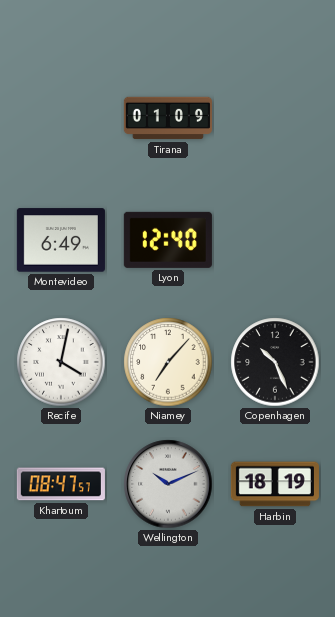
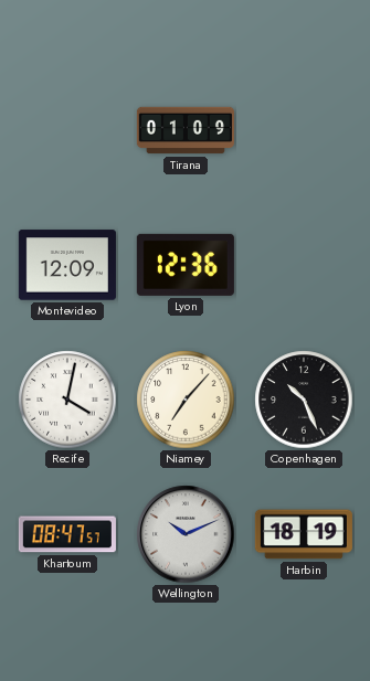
Montevideo: 6:49 -> 12:09 (67, 265)
Lyon: 12:40 -> 12:36 (186, 265)
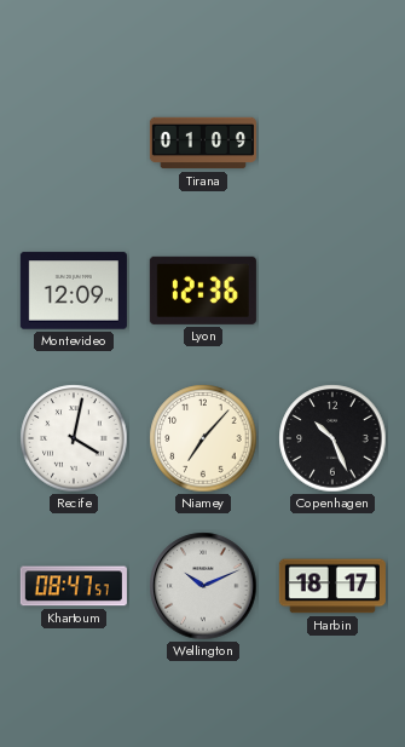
Harbin: 18:19 -> 18:17 (332, 586)
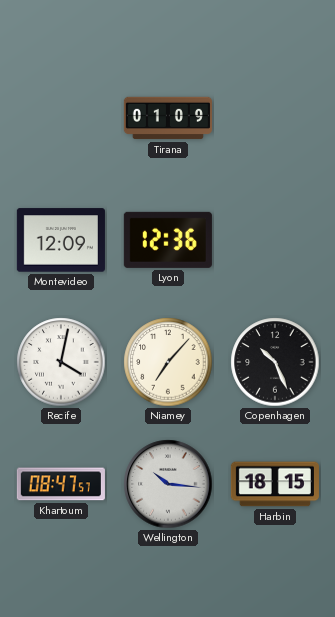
Wellington: 10:11 -> 10:16 (168, 484)
Harbin: 18:17 -> 18:15 (275, 484)
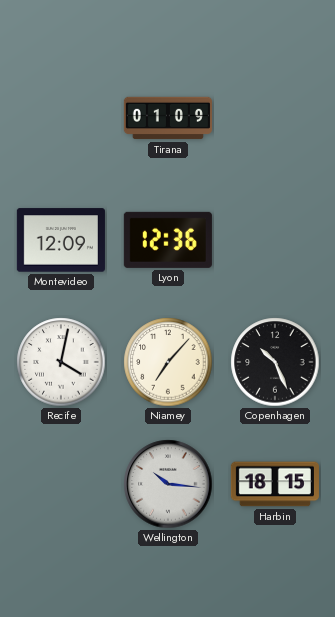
Khartoum: 08:47 -> none (61, 484)
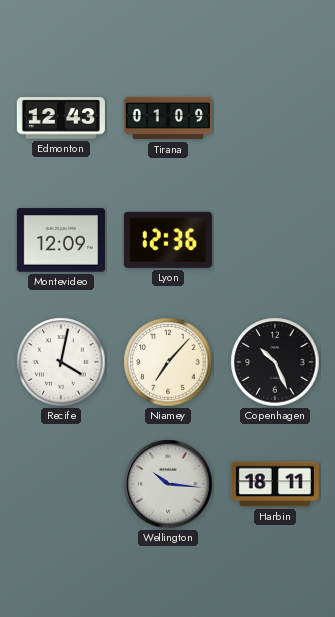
Edmonton: none -> 12:43 (61, 118)
Harbin: 18:15 -> 18:11 (275, 484)
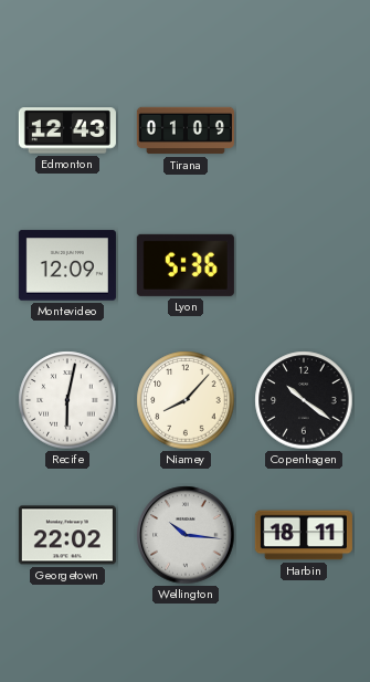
Lyon: 12:36 -> 5:36 (186, 265)
Recife: 4:02 -> 6:02 (67, 400)
Niamey: 7:07 -> 8:07 (186, 400)
Copenhagen: 10:26 -> 10:21 (304, 400)
Georgetown: none -> 22:02 (67, 535)
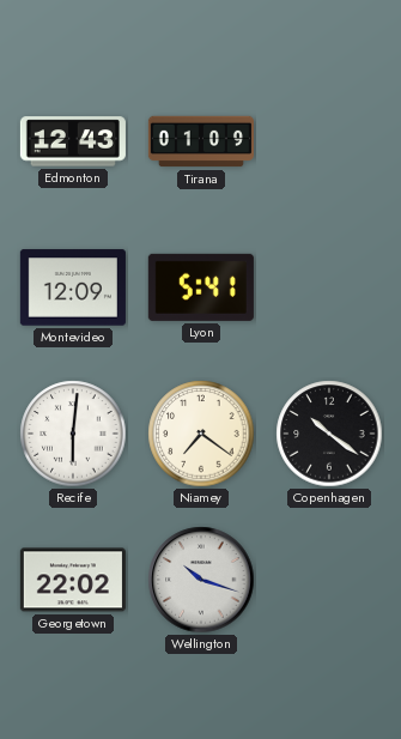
Lyon: 5:36 -> 5:41 (201, 287)
Recife: 6:02 -> 6:01 (73, 434)
Niamey: 8:07 -> 7:21 (201, 434)
Wellington: 10:16 -> 10:18 (201, 580)
Harbin: 18:11 -> none (304, 535)
